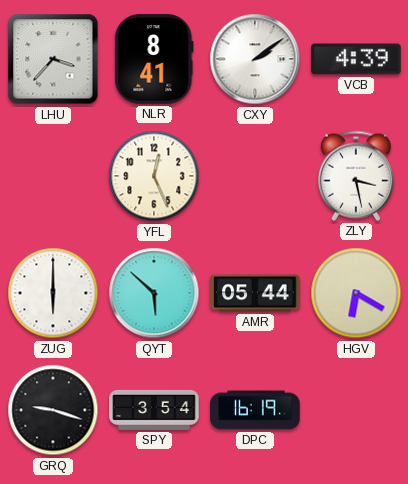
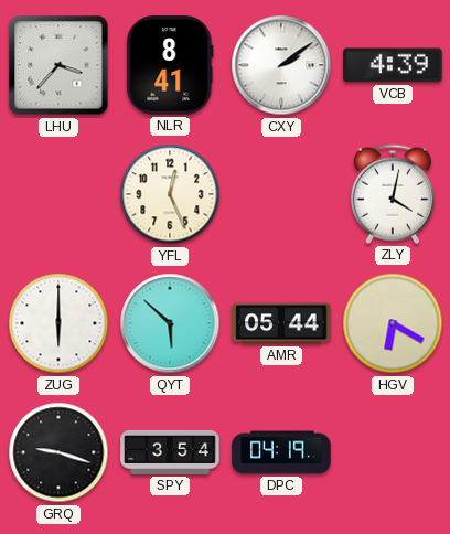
ZLY: 3:28 -> 4:02 (393, 194)
DPC: 16:19 -> 04:19 (281, 452)
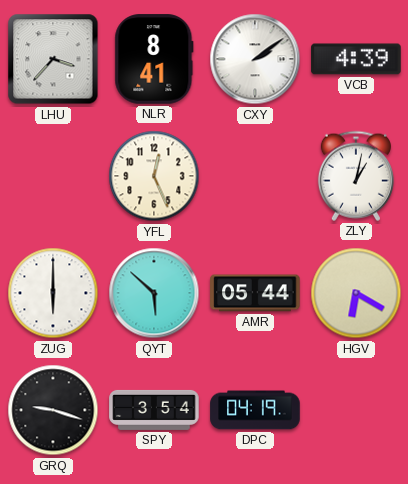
ZLY: 4:02 -> 1:02 (356, 176)
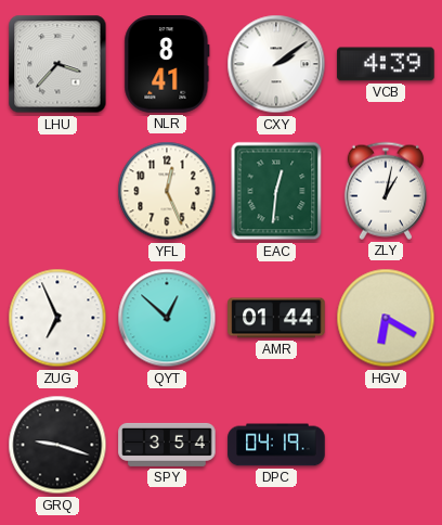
EAC: none -> 12:31 (276, 191)
ZUG: 6:00 -> 6:56 (57, 318)
QYT: 5:52 -> 12:52 (167, 318)
AMR: 05:44 -> 01:44 (276, 318)
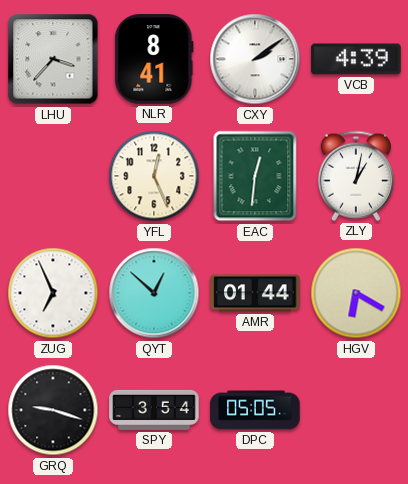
DPC: 04:19 -> 05:05 (255, 410)
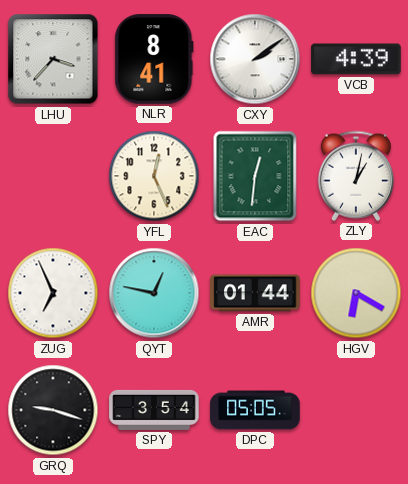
QYT: 12:52 -> 12:47 (154, 293)
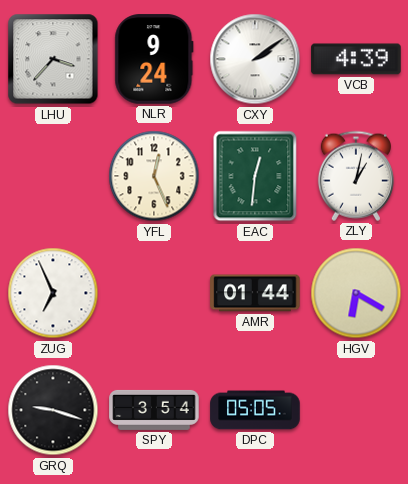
NLR: 8:41 -> 9:24 (154, 59)
QYT: 12:47 -> none (154, 293)
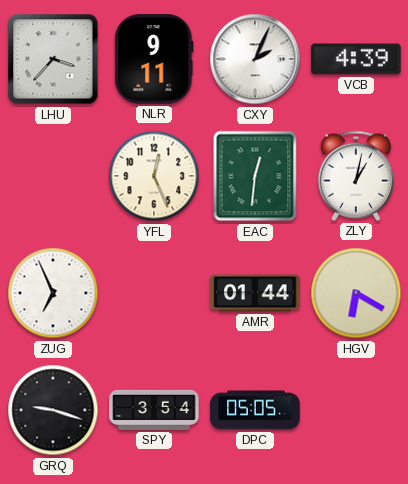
NLR: 9:24 -> 9:11 (154, 59)
CXY: 2:09 -> 2:04 (255, 59)
